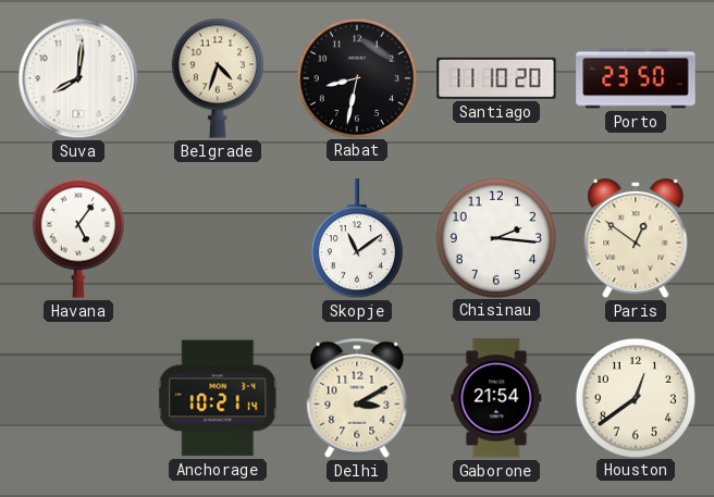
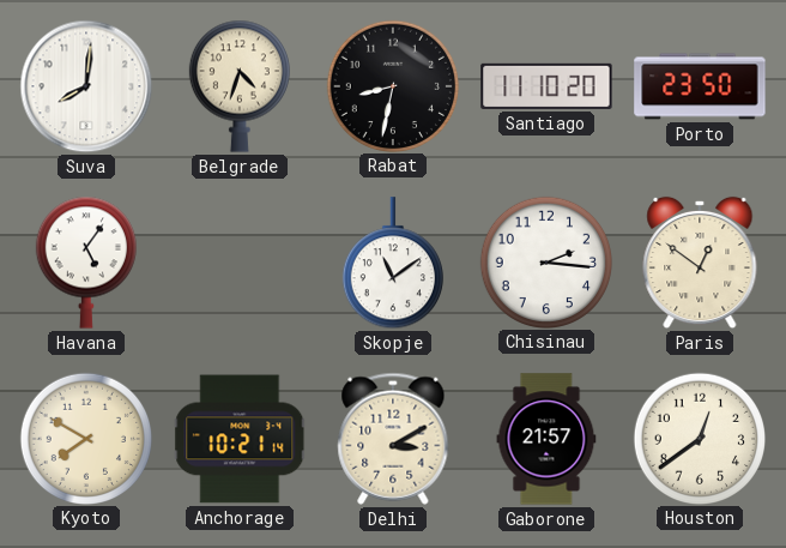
Kyoto: none -> 7:50 (85, 438)
Gaborone: 21:54 -> 21:57 (546, 439)
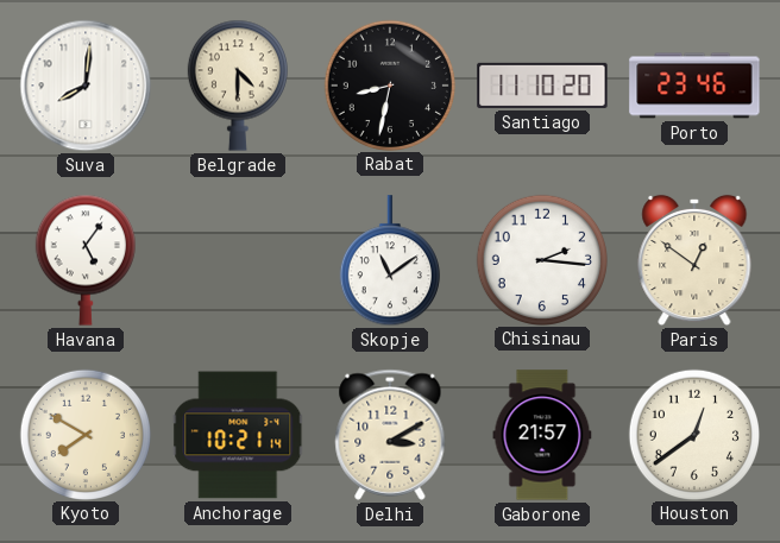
Belgrade: 4:33 -> 4:30 (238, 86)
Porto: 23:50 -> 23:46 (694, 86)
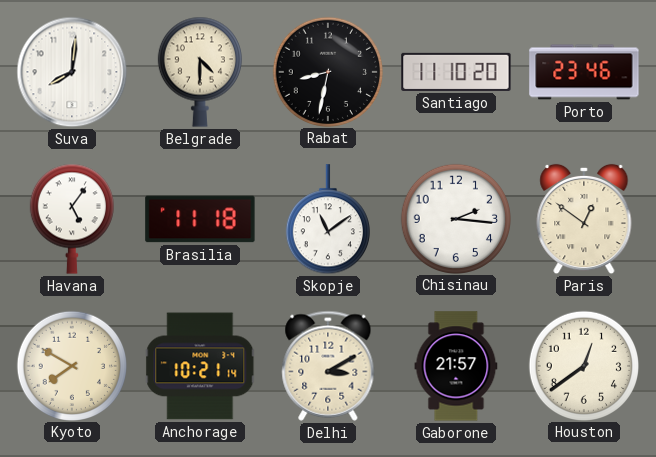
Brasilia: none -> 11:18 (200, 219)
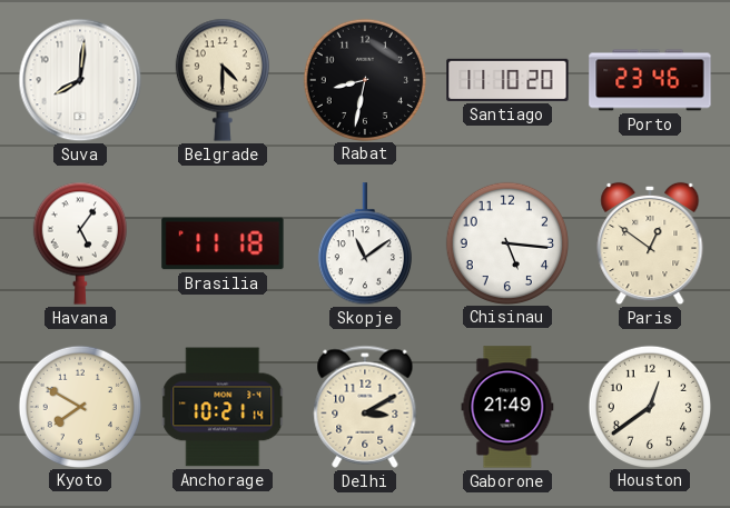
Chisinau: 2:16 -> 5:16 (506, 242)
Gaborone: 21:57 -> 21:49 (507, 407)
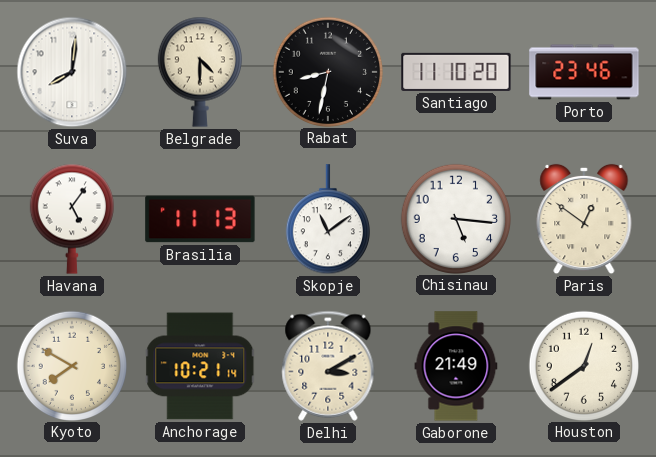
Brasilia: 11:18 -> 11:13 (200, 219)
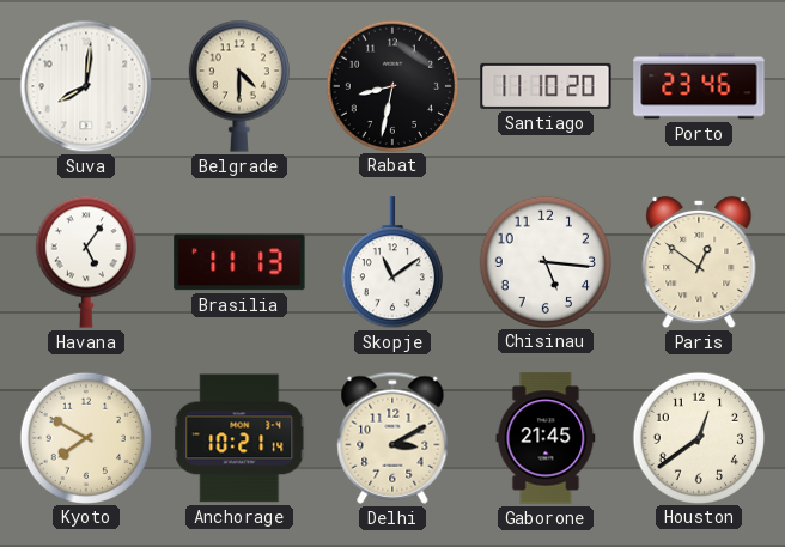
Gaborone: 21:49 -> 21:45 (546, 438)
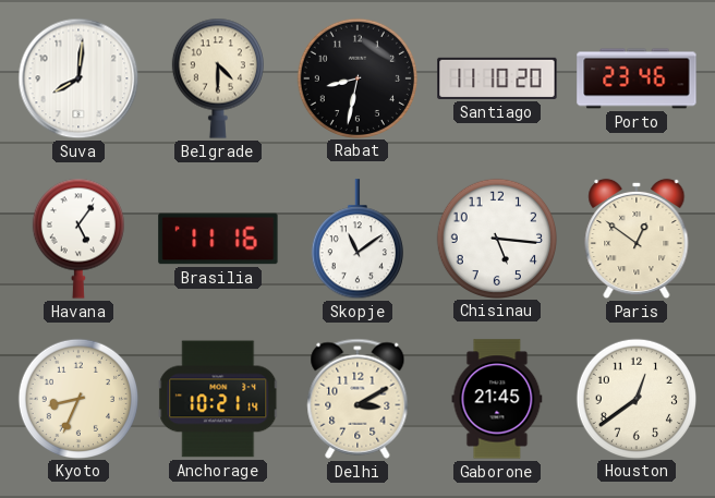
Brasilia: 11:13 -> 11:16 (218, 239)
Kyoto: 7:50 -> 8:34 (77, 398)
